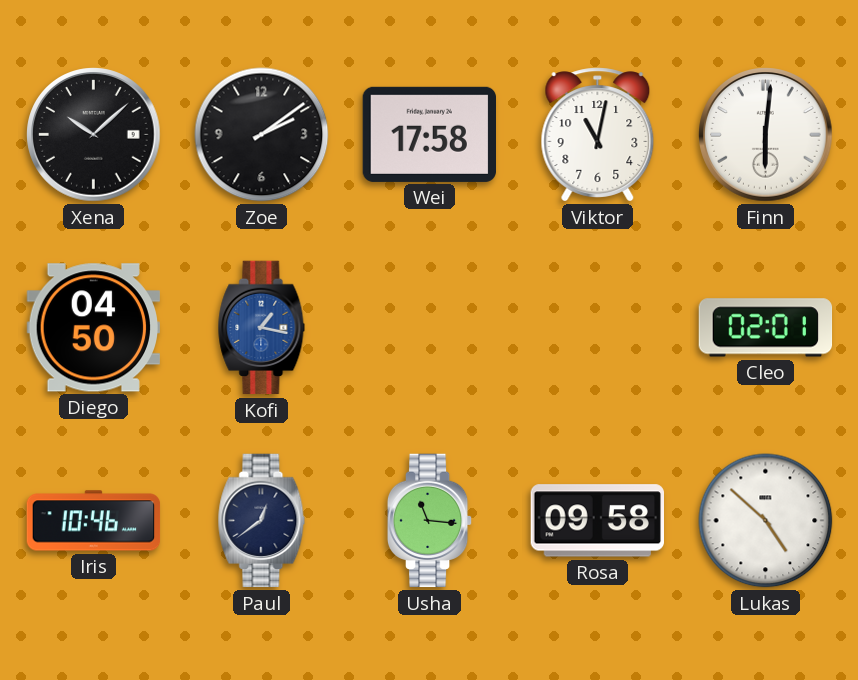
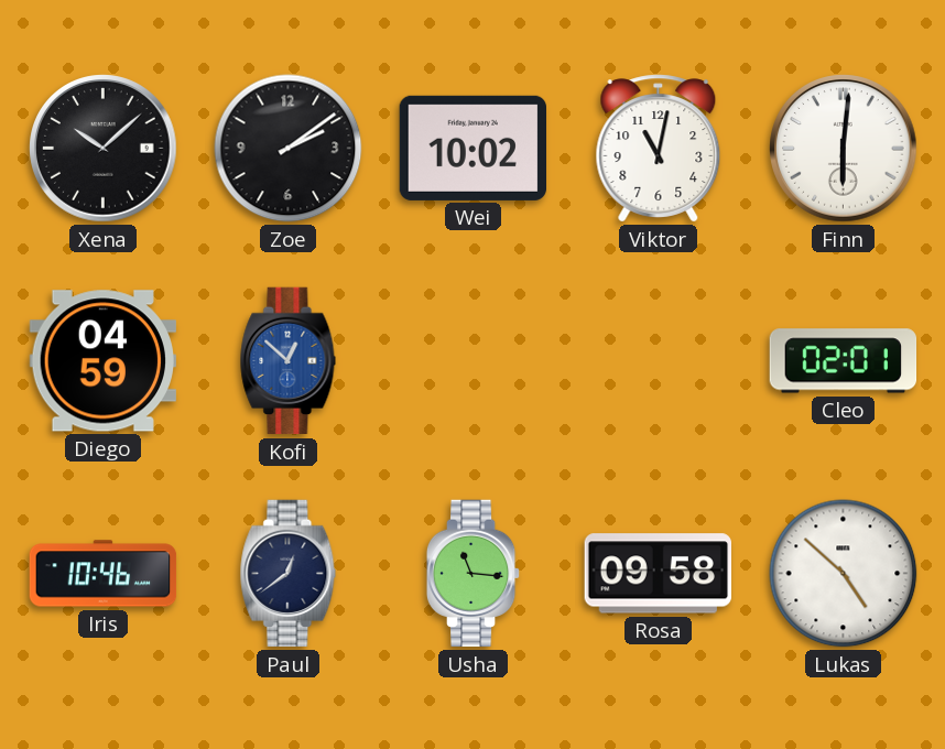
Wei: 17:58 -> 10:02 (472, 148)
Diego: 04:50 -> 04:59 (102, 361)
Kofi: 1:17 -> 12:52 (289, 361)
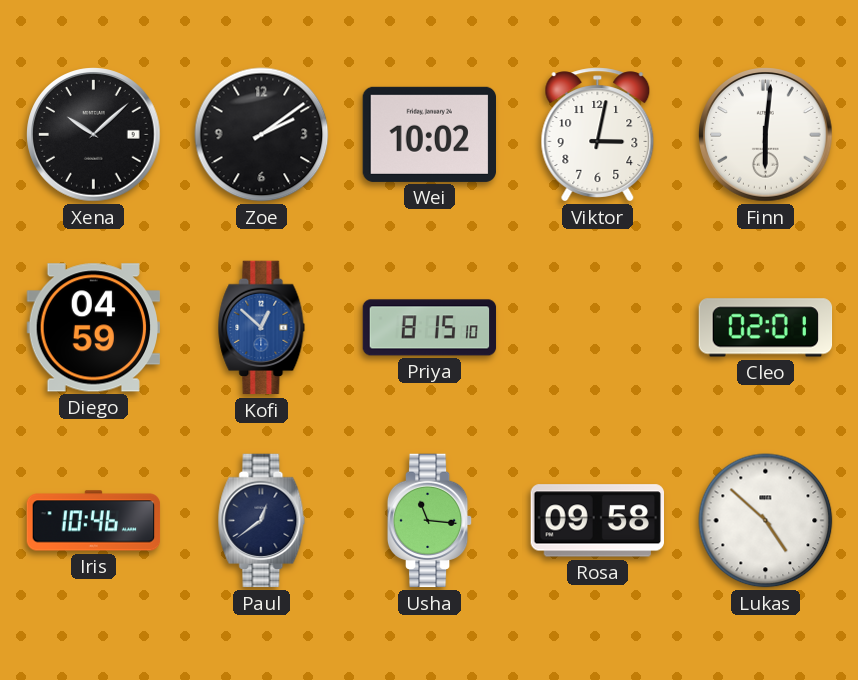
Viktor: 11:02 -> 3:02 (598, 135)
Priya: none -> 8:15 (430, 328)
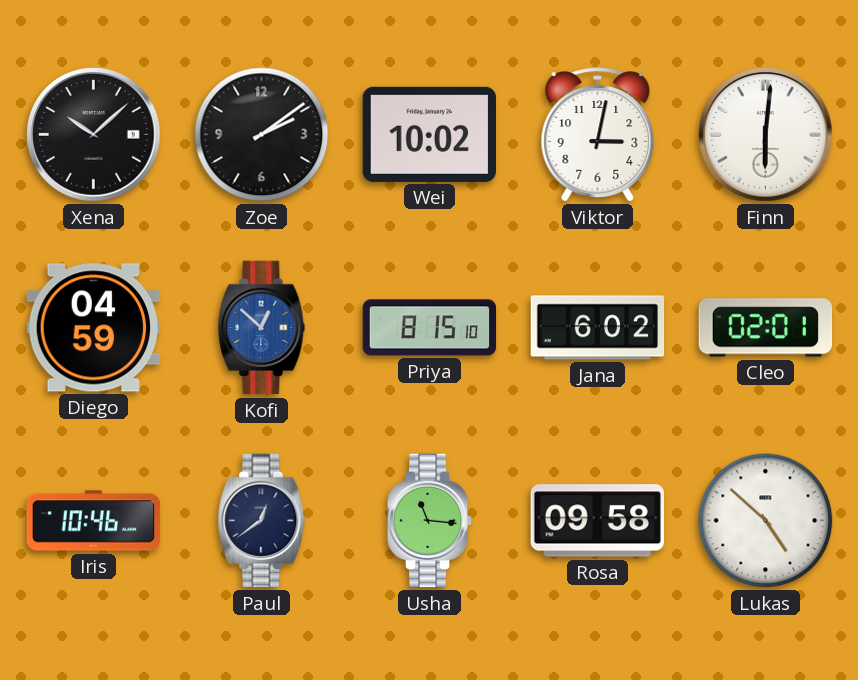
Jana: none -> 6:02 (598, 328)
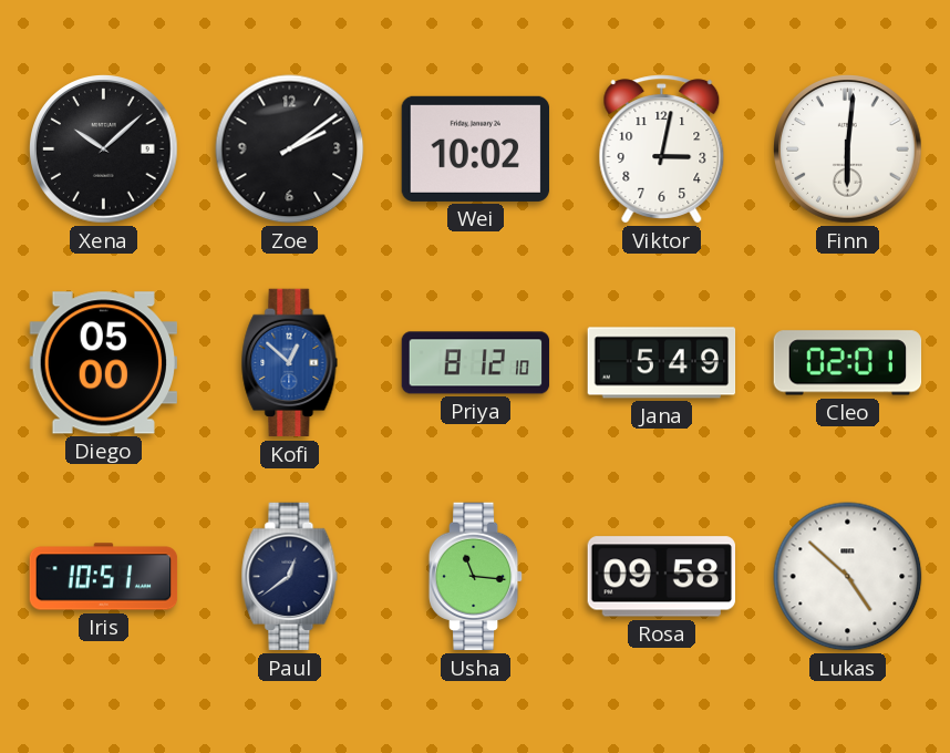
Diego: 04:59 -> 05:00 (103, 363)
Priya: 8:15 -> 8:12 (476, 363)
Jana: 6:02 -> 5:49 (662, 363)
Iris: 10:46 -> 10:51 (104, 577)
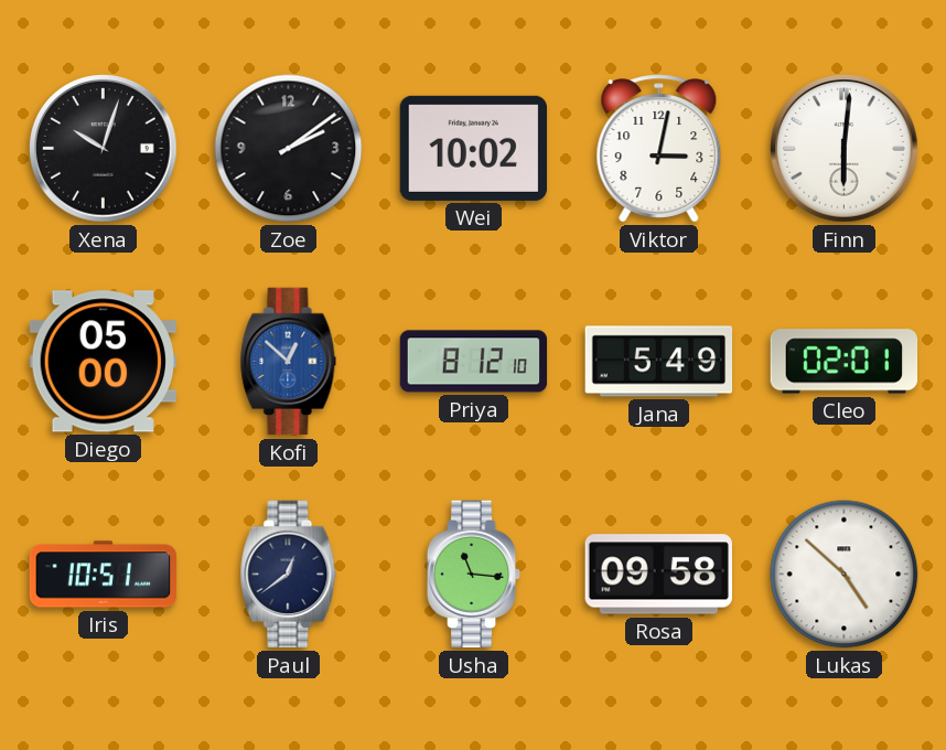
Xena: 10:08 -> 10:03 (104, 149)
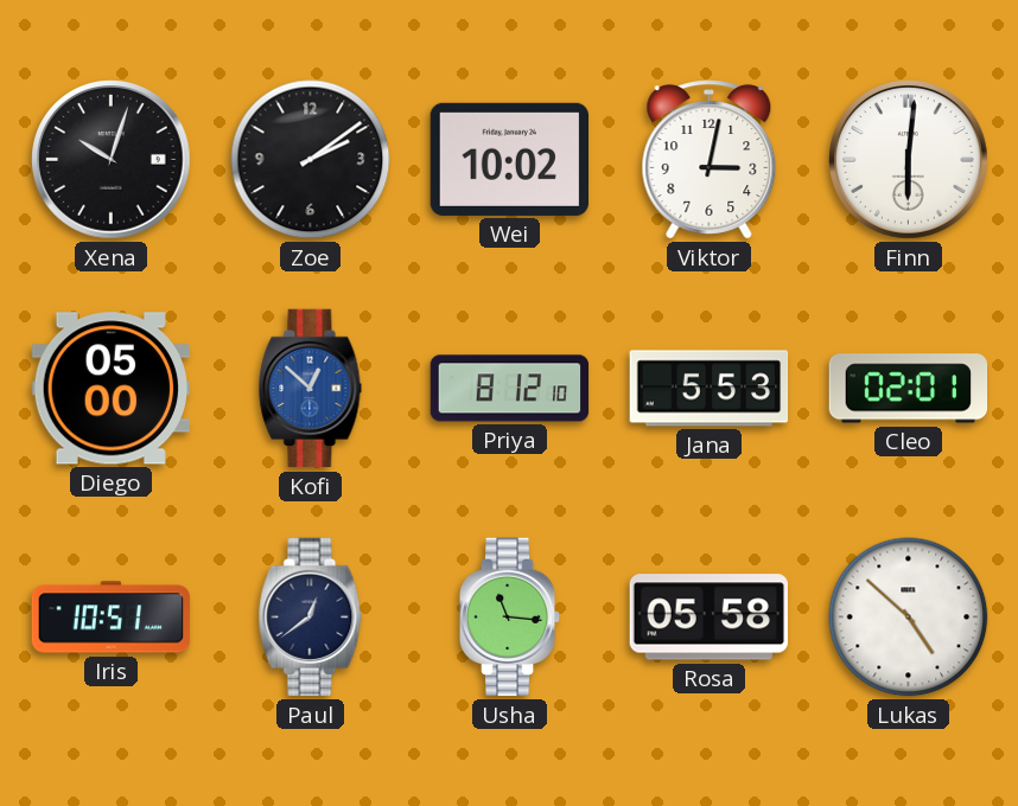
Jana: 5:49 -> 5:53 (710, 389)
Rosa: 09:58 -> 05:58 (708, 618)
